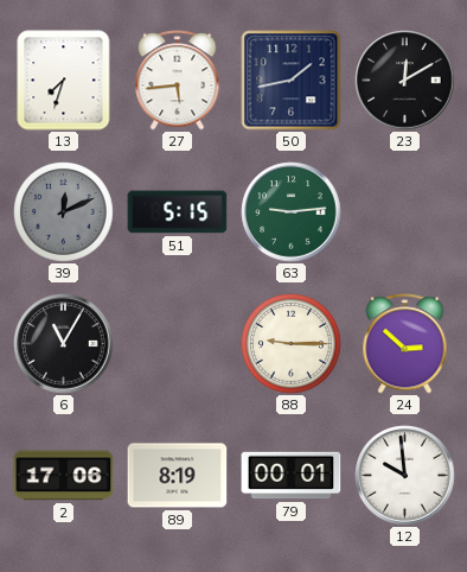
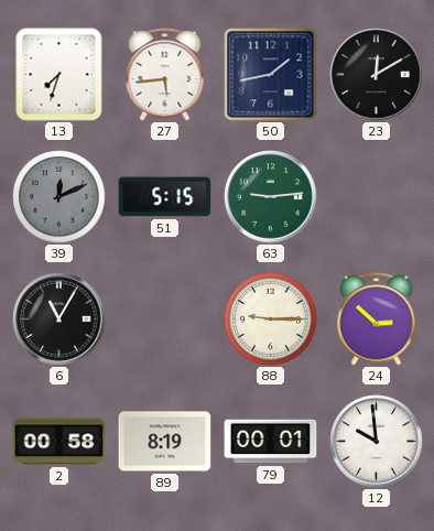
2: 17:06 -> 00:58 (59, 442)
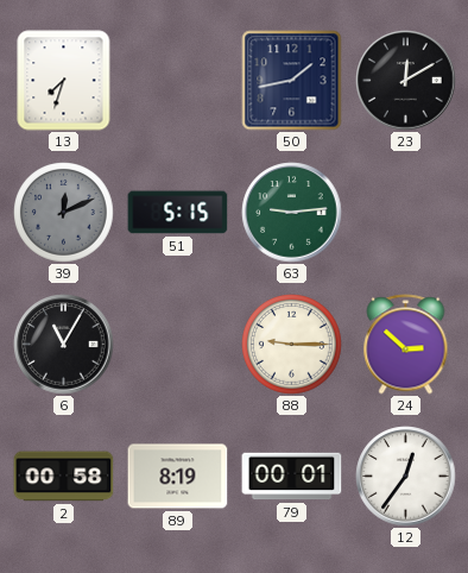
27: 5:44 -> none (165, 75)
12: 9:59 -> 12:36 (406, 477)
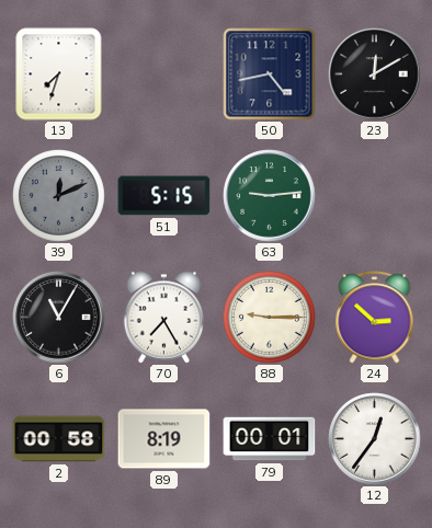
50: 1:43 -> 4:43 (270, 74)
70: none -> 7:25 (164, 318)
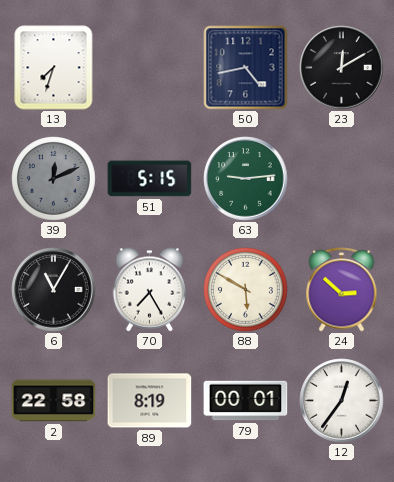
88: 9:15 -> 5:50 (246, 290)
2: 00:58 -> 22:58 (54, 401)
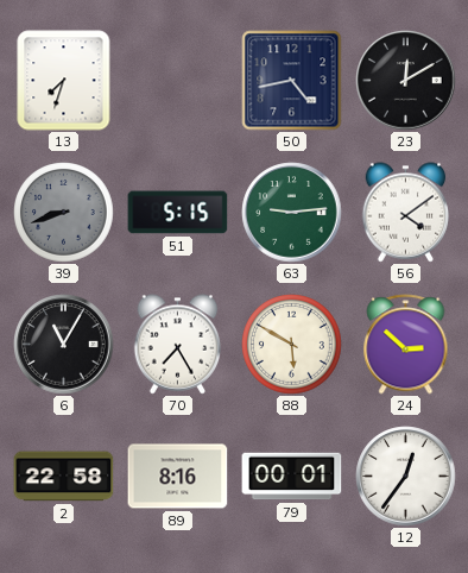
39: 12:11 -> 8:42 (64, 213)
56: none -> 4:09 (406, 213)
89: 8:19 -> 8:16 (178, 477)
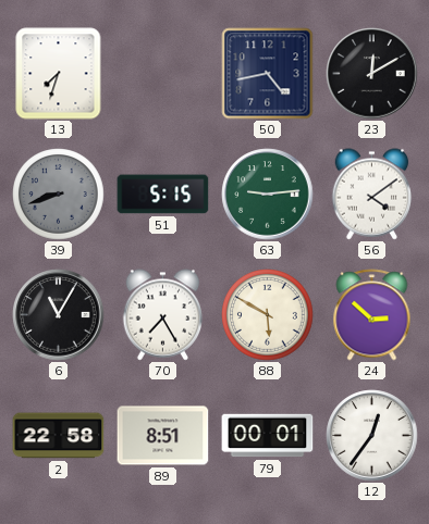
89: 8:16 -> 8:51 (163, 436)
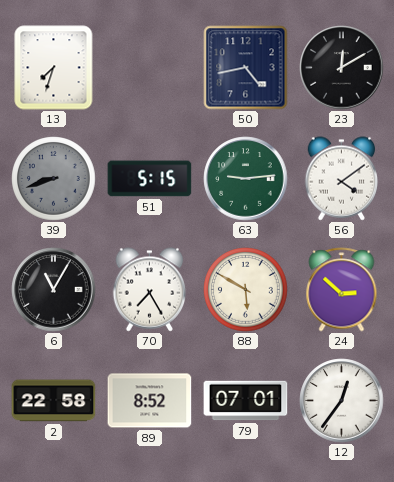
89: 8:51 -> 8:52 (150, 401)
79: 00:01 -> 07:01 (246, 401)
